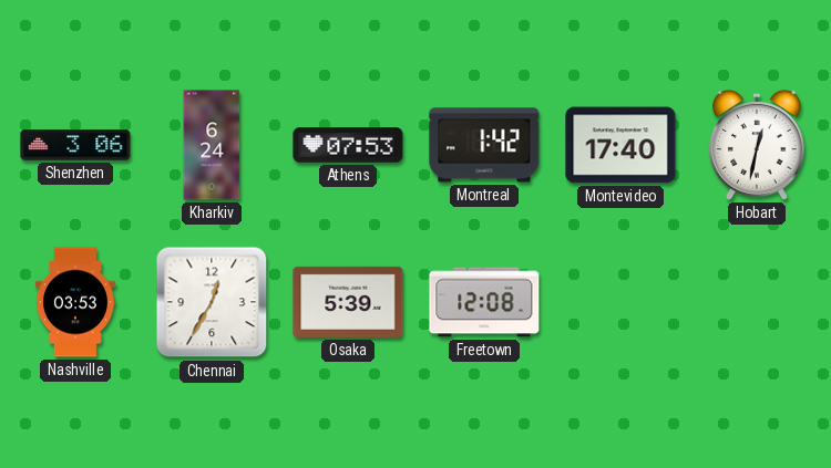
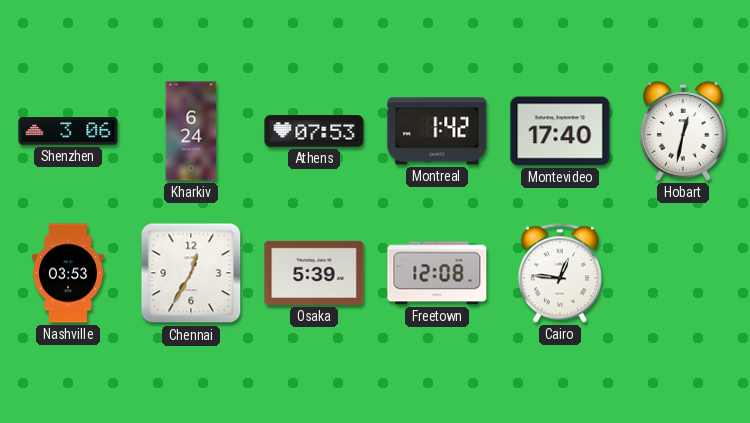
Cairo: none -> 12:46 (560, 273)
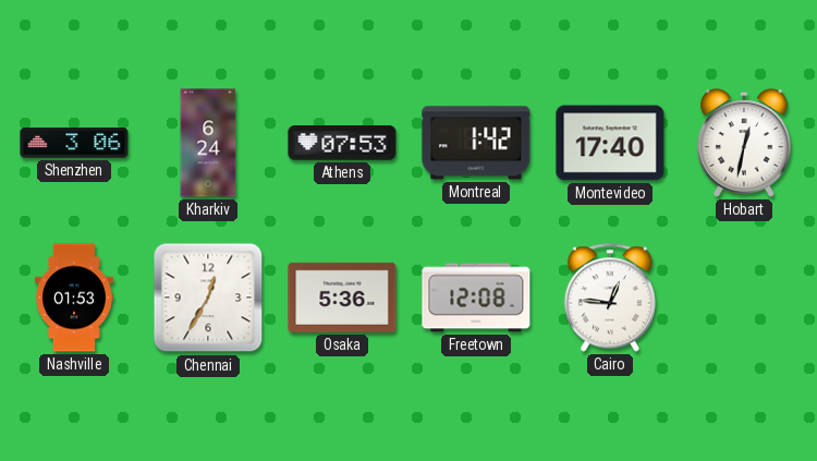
Nashville: 03:53 -> 01:53 (74, 298)
Osaka: 5:39 -> 5:36 (342, 298)
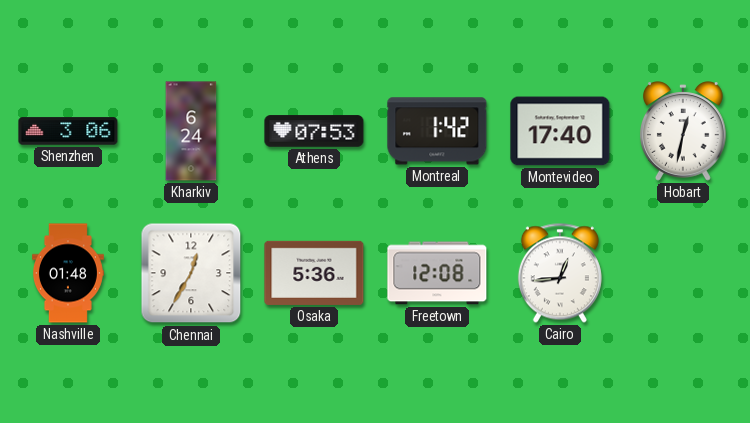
Nashville: 01:53 -> 01:48 (68, 273)
Cairo: 12:46 -> 12:44 (560, 273)
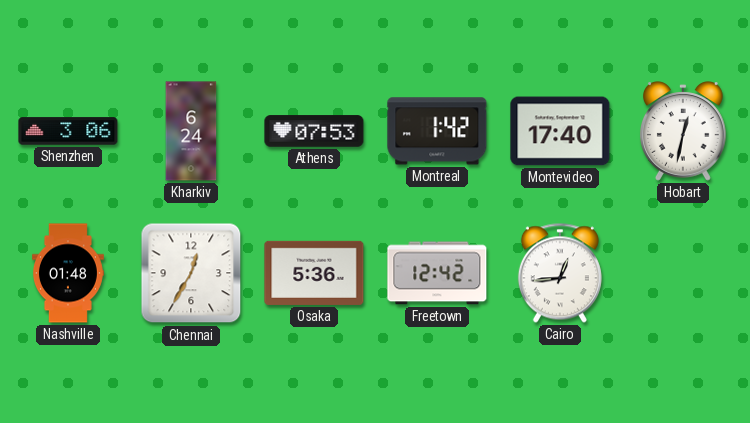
Freetown: 12:08 -> 12:42 (437, 273)
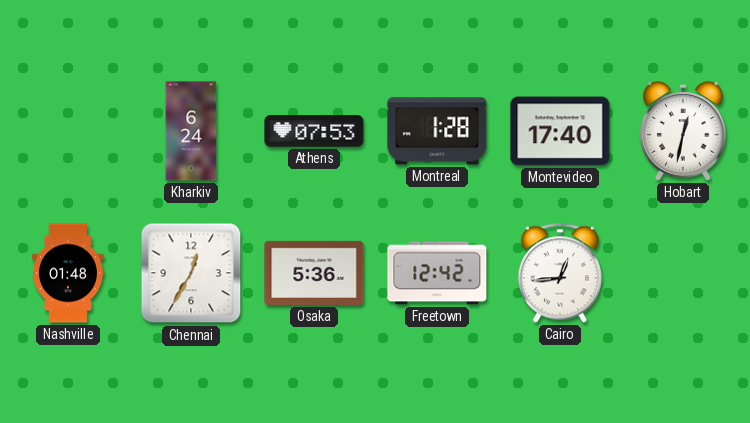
Shenzhen: 3:06 -> none (68, 131)
Montreal: 1:42 -> 1:28 (437, 131)
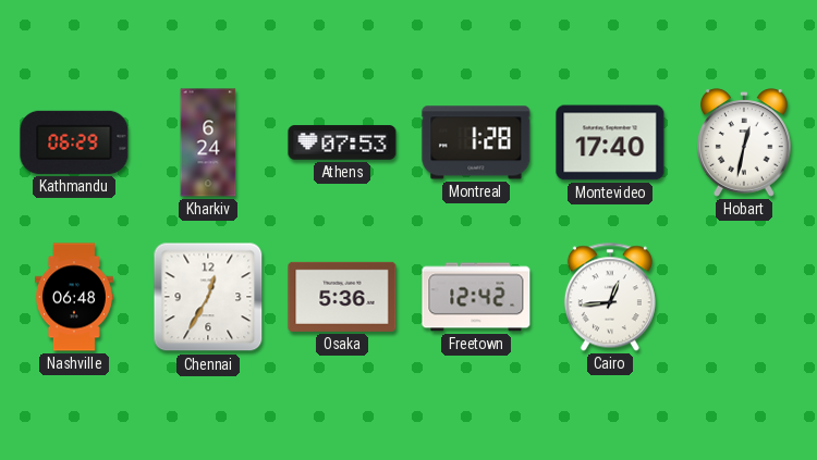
Kathmandu: none -> 06:29 (74, 142)
Nashville: 01:48 -> 06:48 (74, 297)
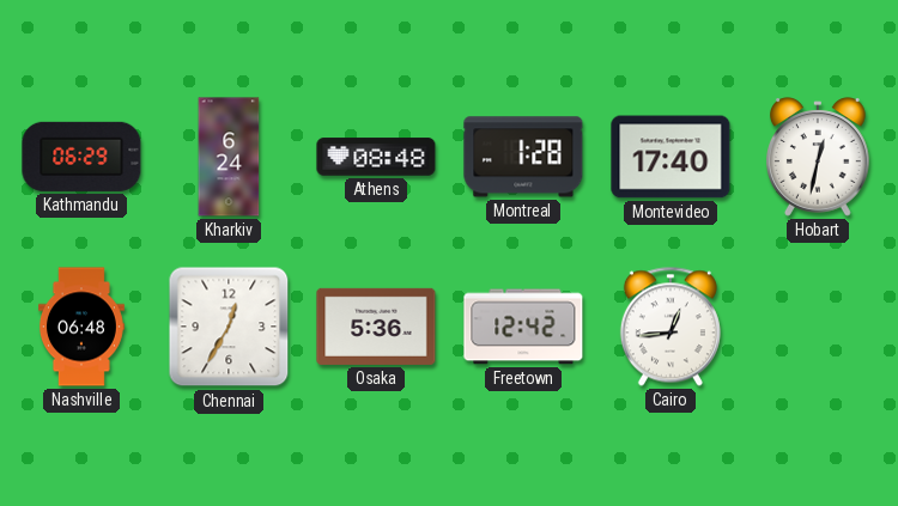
Athens: 07:53 -> 08:48 (376, 157)
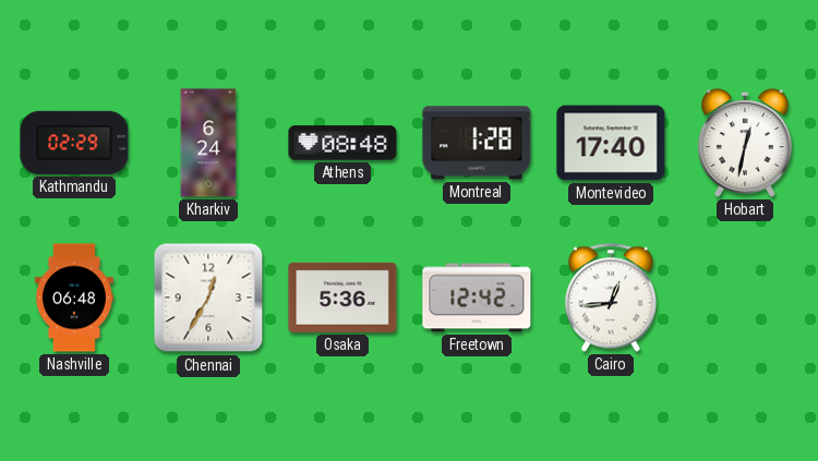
Kathmandu: 06:29 -> 02:29 (74, 143)
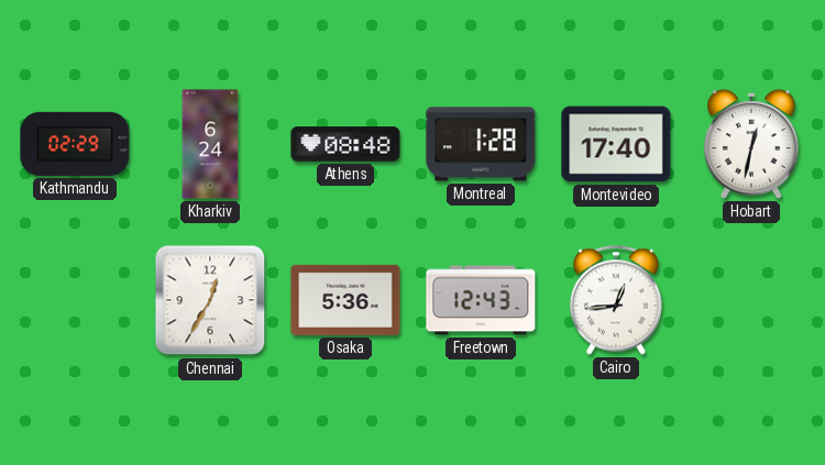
Nashville: 06:48 -> none (74, 298)
Freetown: 12:42 -> 12:43 (481, 300)
